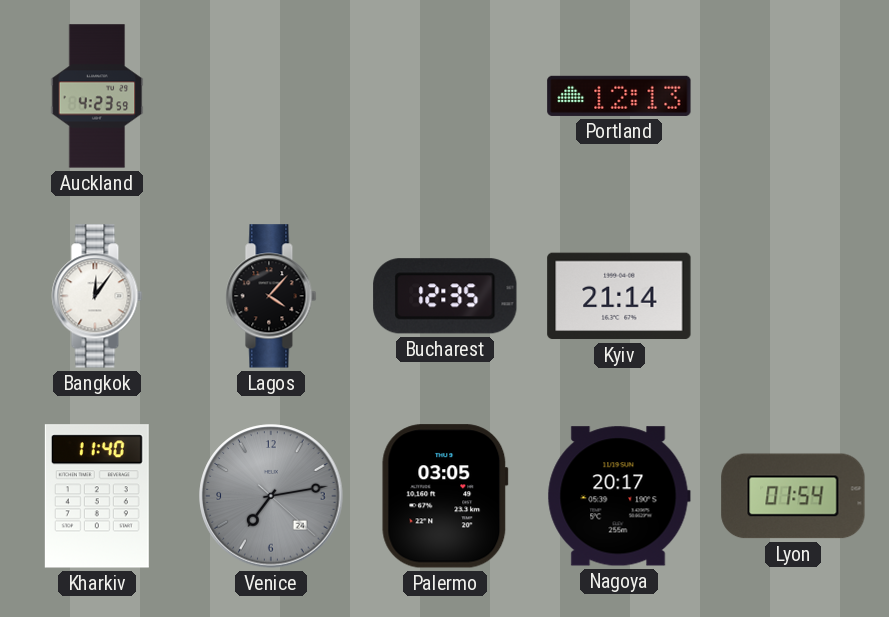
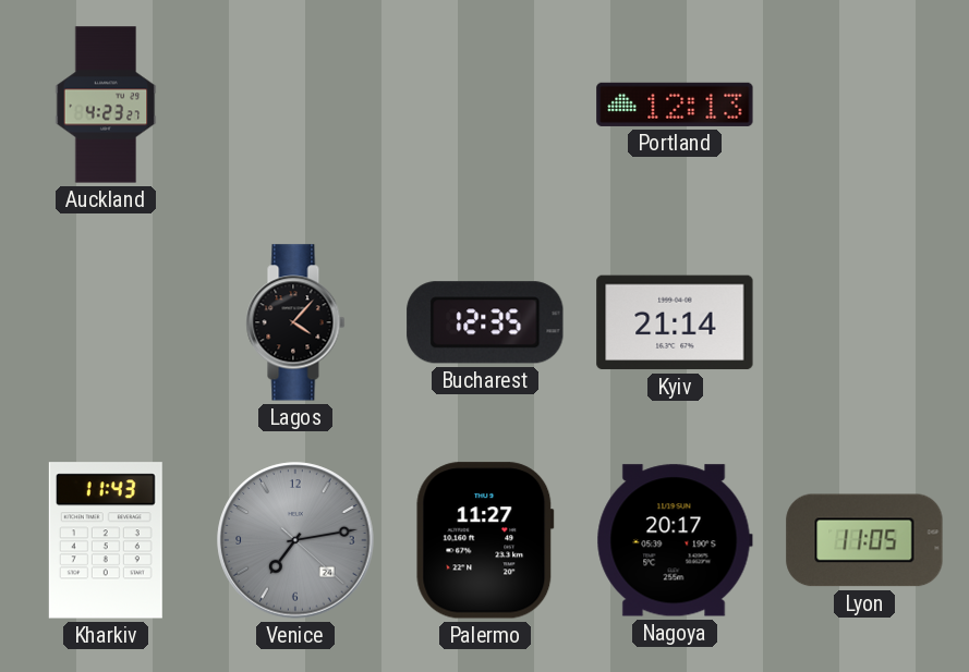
Auckland: 4:23:59 -> 4:23:27 (106, 105)
Bangkok: 12:06 -> none (97, 296)
Kharkiv: 11:40 -> 11:43 (106, 540)
Palermo: 03:05 -> 11:27 (485, 540)
Lyon: 01:54 -> 11:05 (864, 540)
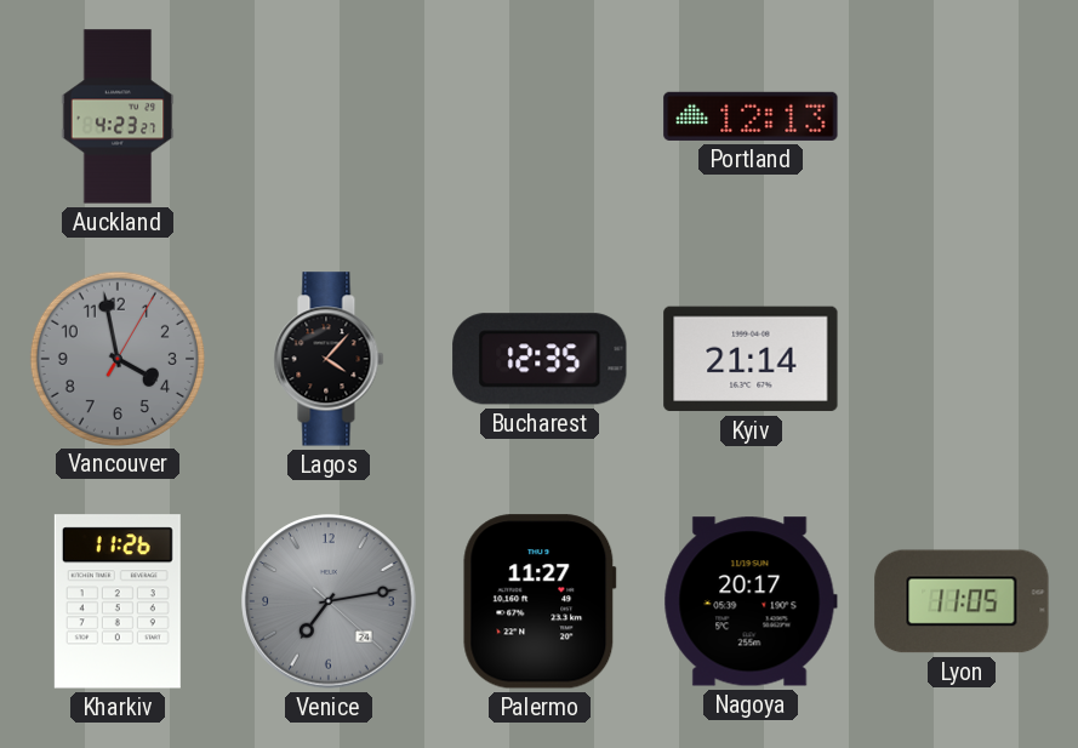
Vancouver: none -> 3:58 (116, 358)
Kharkiv: 11:43 -> 11:26 (118, 601)
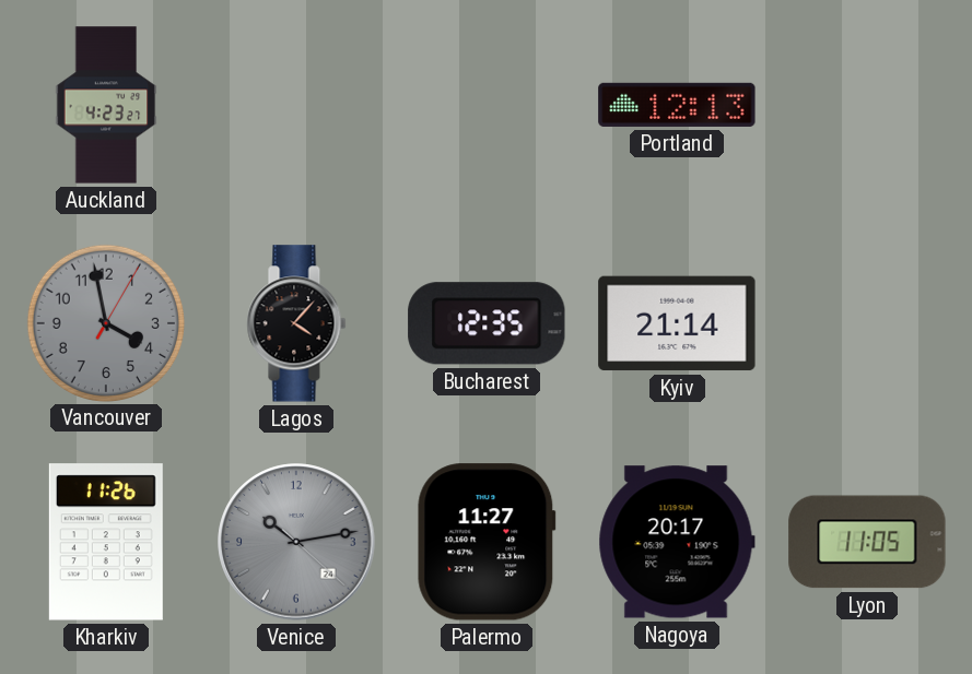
Venice: 7:13 -> 10:13 (296, 542)
